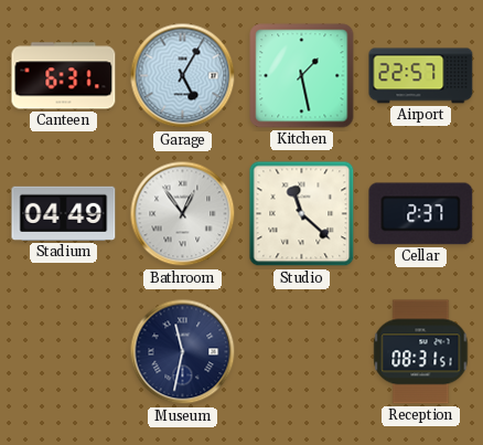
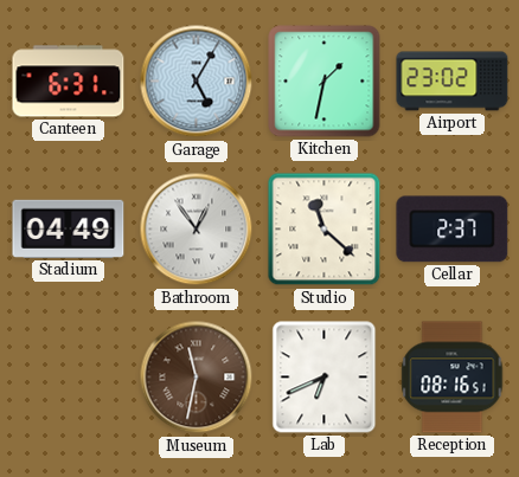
Kitchen: 1:28 -> 1:32 (325, 82)
Airport: 22:57 -> 23:02 (453, 82)
Museum dial: navy -> brown (197, 378)
Lab: none -> 6:41 (325, 378)
Reception: 08:31 -> 08:16 (453, 378)
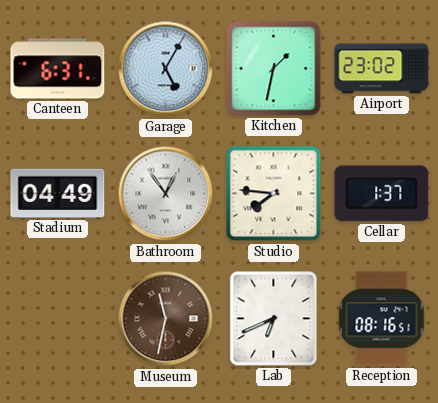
Studio: 11:22 -> 7:46 (274, 194)
Cellar: 2:37 -> 1:37 (382, 194)
